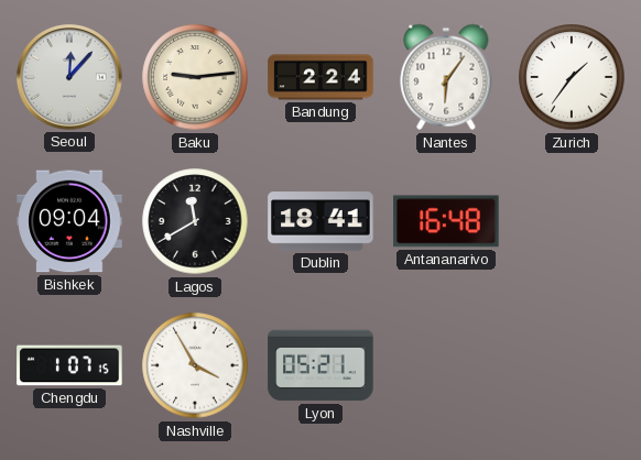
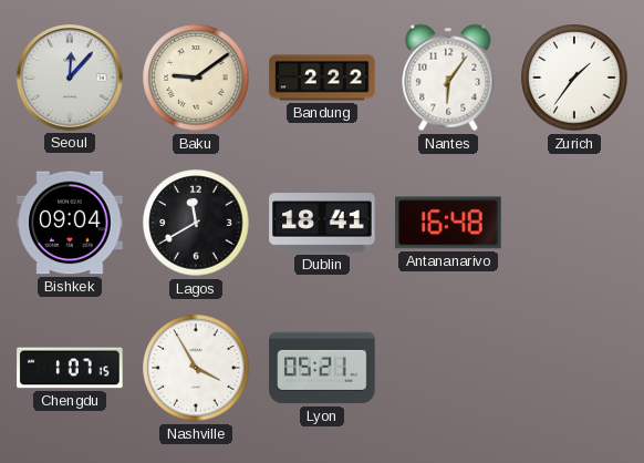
Baku: 9:14 -> 9:09 (196, 78)
Bandung: 2:24 -> 2:22 (322, 78)
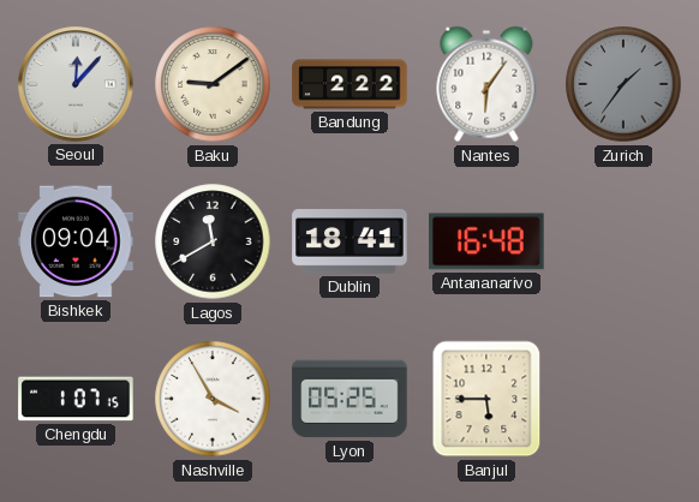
Zurich dial: white -> grey (623, 84)
Lyon: 05:21 -> 05:25 (349, 399)
Banjul: none -> 5:45 (486, 399)
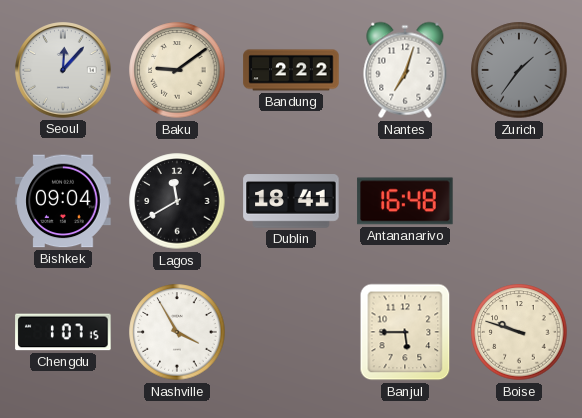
Nantes: 6:06 -> 7:03 (405, 70)
Lyon: 05:25 -> none (349, 399)
Boise: none -> 9:48 (519, 332)
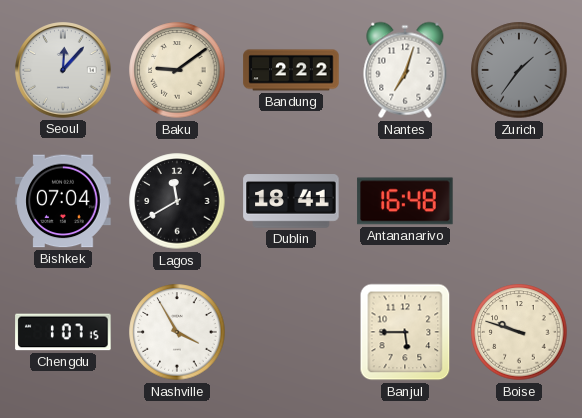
Bishkek: 09:04 -> 07:04 (63, 201)
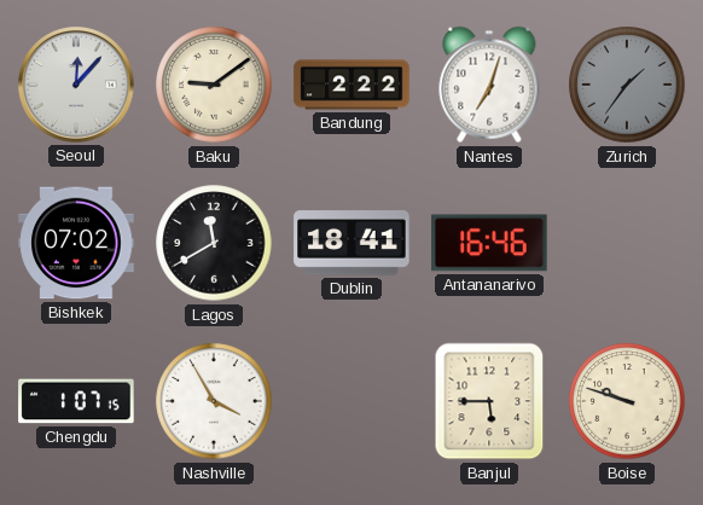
Bishkek: 07:04 -> 07:02 (76, 243)
Antananarivo: 16:48 -> 16:46 (489, 243)
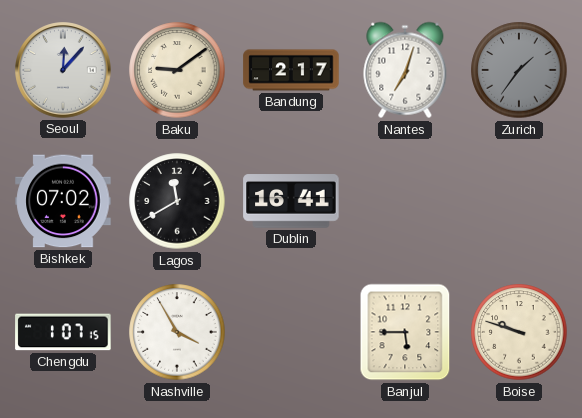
Bandung: 2:22 -> 2:17 (291, 70)
Dublin: 18:41 -> 16:41 (291, 201)
Antananarivo: 16:46 -> none (489, 243)
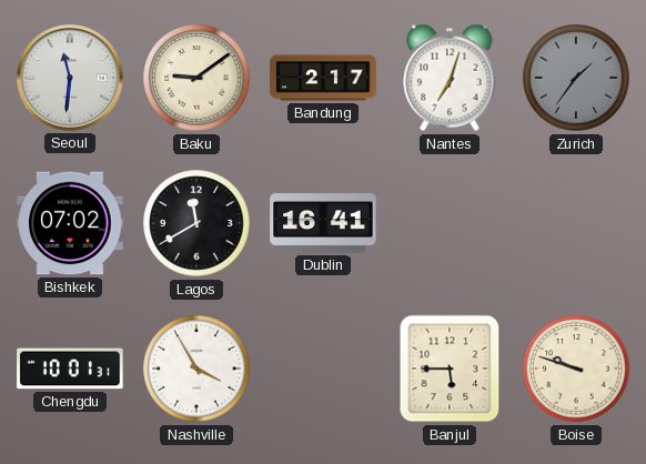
Seoul: 12:07 -> 11:31 (70, 78)
Chengdu: 1:07 -> 10:01 (70, 369)
